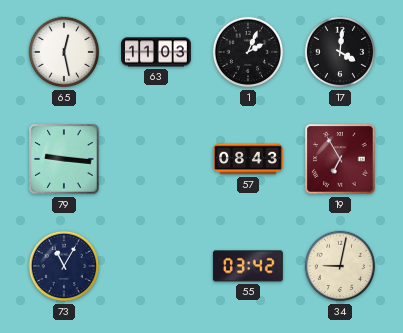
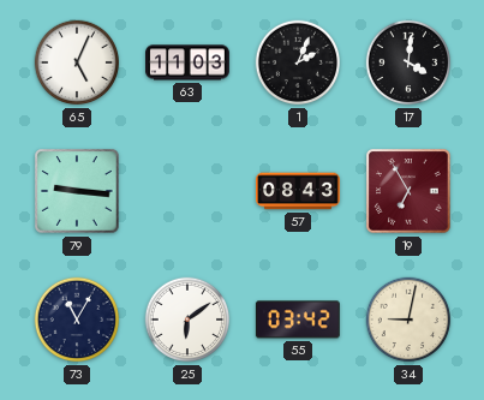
65: 12:28 -> 5:04 (77, 62)
25: none -> 6:09 (187, 320)
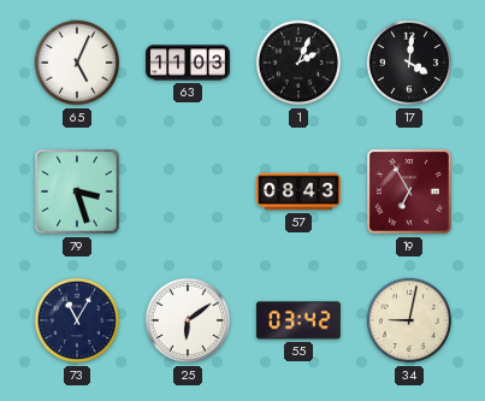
79: 9:16 -> 3:27 (77, 191)
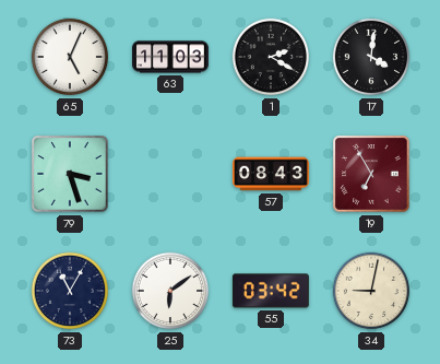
1: 2:04 -> 2:20 (271, 57)
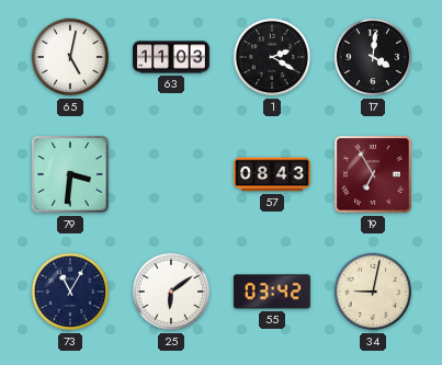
65: 5:04 -> 5:02 (70, 57)
79: 3:27 -> 3:31 (70, 174)
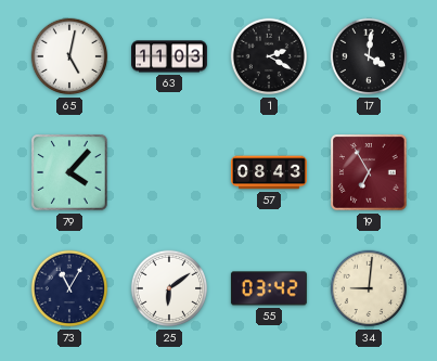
79: 3:31 -> 4:07 (69, 172)
34: 9:02 -> 9:01 (369, 288)
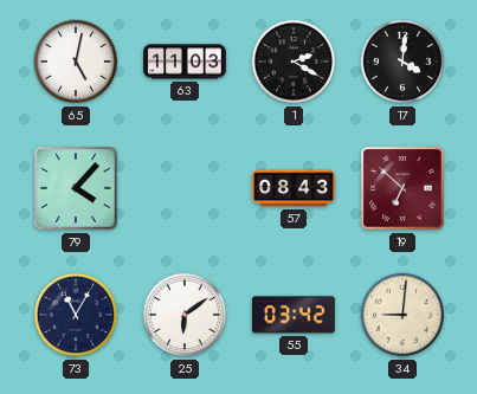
19: 6:55 -> 6:52 (402, 188)
